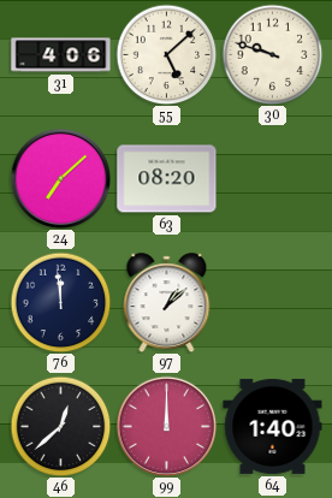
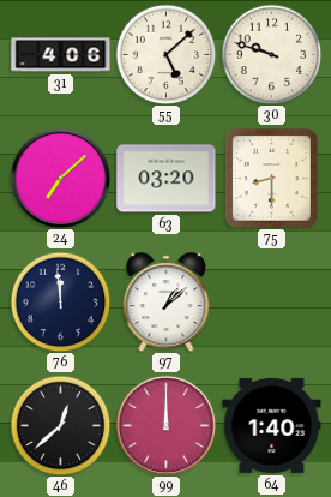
63: 08:20 -> 03:20 (167, 179)
75: none -> 8:30 (272, 179)
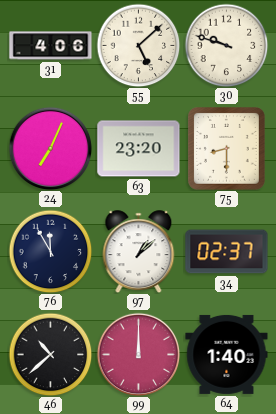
24: 7:08 -> 7:04 (50, 148)
63: 03:20 -> 23:20 (139, 149)
76: 11:59 -> 11:55 (50, 251)
34: none -> 02:37 (227, 252)
46: 12:38 -> 10:38 (50, 354)
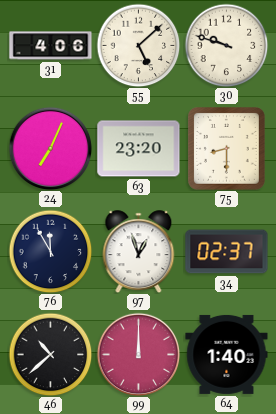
97: 1:08 -> 12:57 (139, 252)
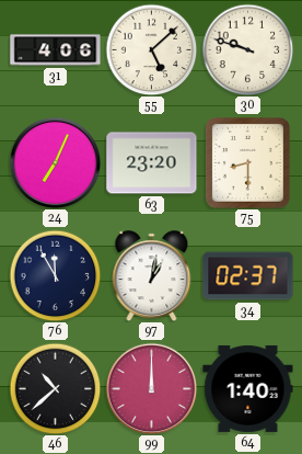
97: 12:57 -> 1:02 (152, 276)
